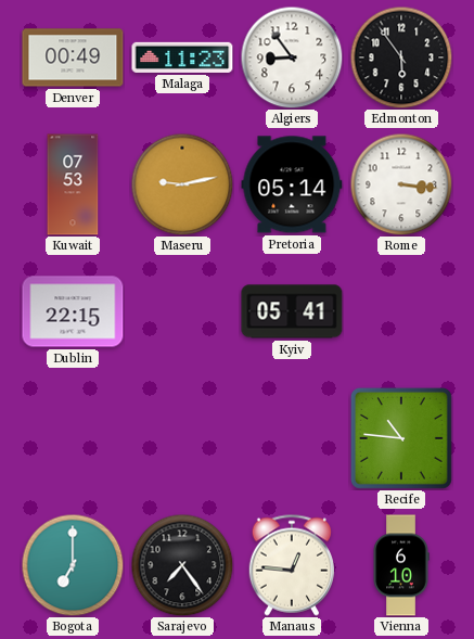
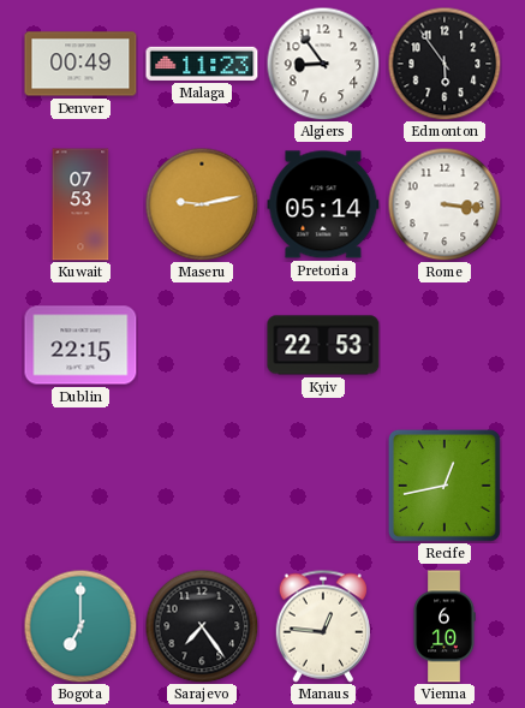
Kyiv: 05:41 -> 22:53 (323, 345)
Recife: 10:46 -> 12:43 (445, 486)
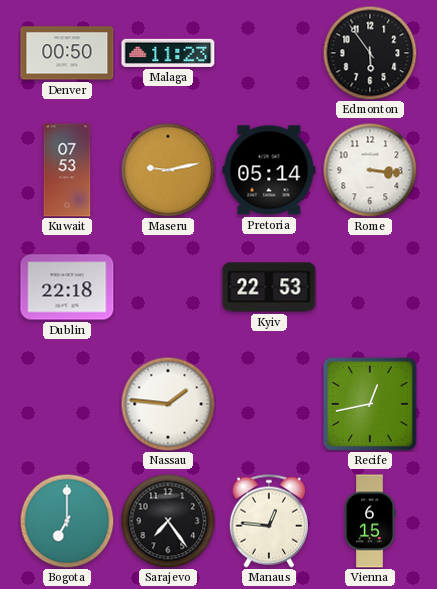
Denver: 00:49 -> 00:50 (67, 53)
Algiers: 8:54 -> none (323, 64)
Dublin: 22:15 -> 22:18 (67, 287)
Nassau: none -> 1:46 (168, 404)
Vienna: 6:10 -> 6:15 (370, 521)
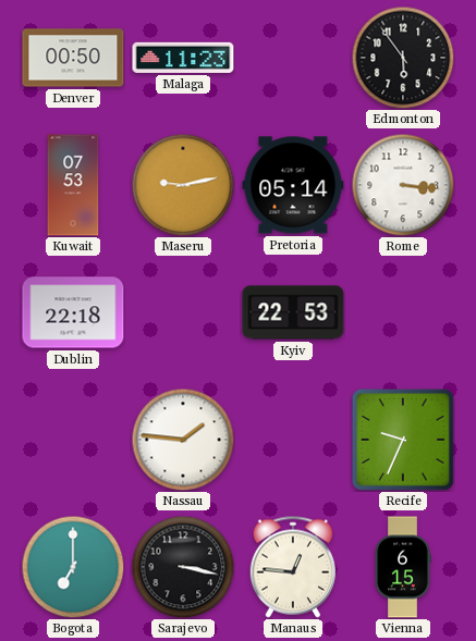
Recife: 12:43 -> 9:34 (403, 440)
Sarajevo: 7:24 -> 3:17 (183, 567)
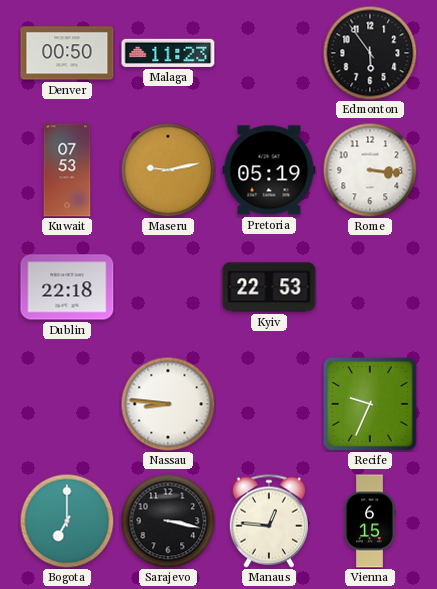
Pretoria: 05:14 -> 05:19 (269, 170)
Nassau: 1:46 -> 8:46 (168, 404)
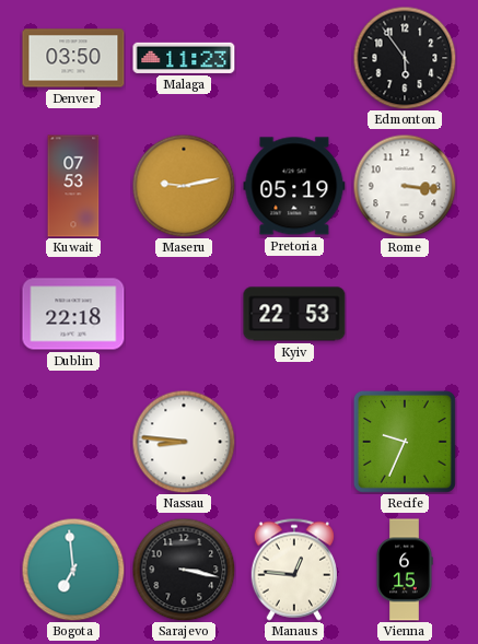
Denver: 00:50 -> 03:50 (73, 58)
Bogota: 7:00 -> 6:59 (73, 570)
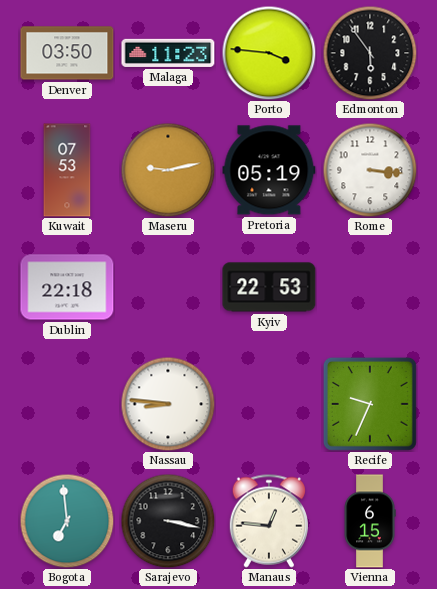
Porto: none -> 3:46 (269, 53)
